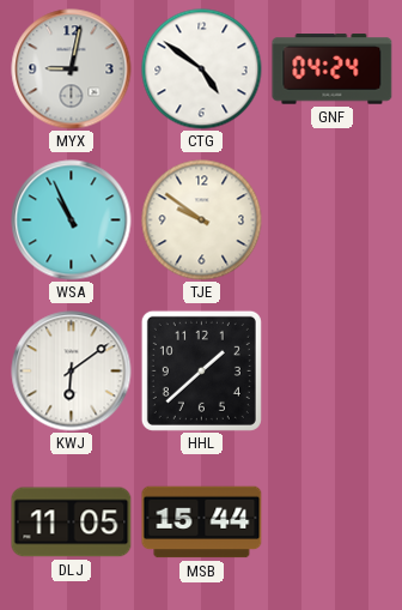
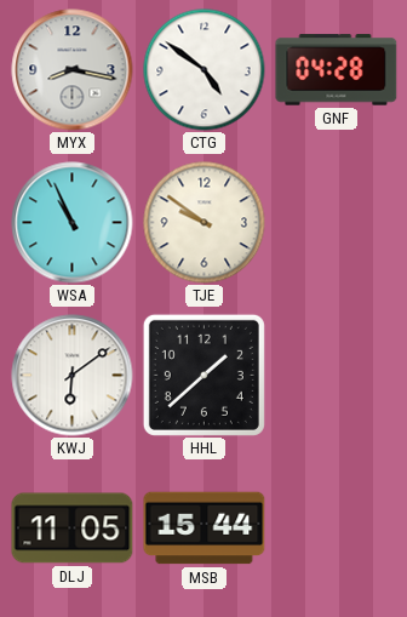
MYX: 9:02 -> 8:17 (73, 70)
GNF: 04:24 -> 04:28 (337, 70)
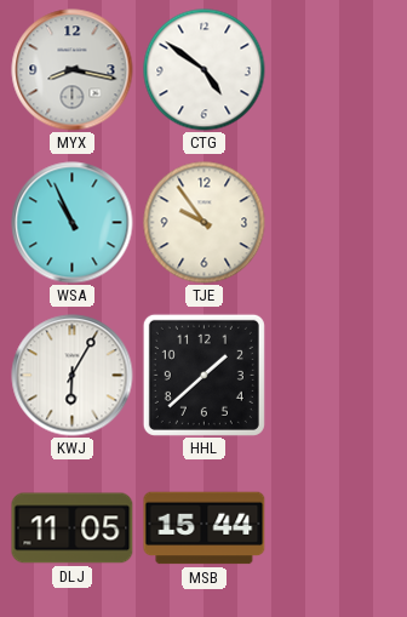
GNF: 04:28 -> none (337, 70)
TJE: 9:51 -> 9:54 (205, 223)
KWJ: 6:09 -> 6:05 (73, 376)
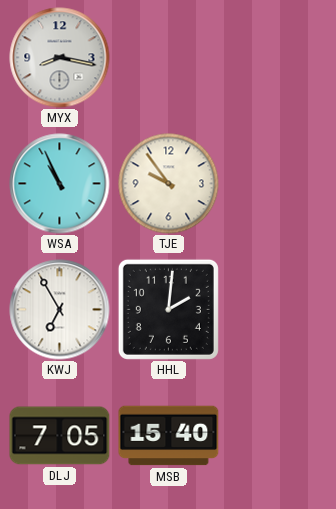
CTG: 4:51 -> none (205, 70)
KWJ: 6:05 -> 6:55 (60, 310)
HHL: 1:38 -> 2:01 (168, 309)
DLJ: 11:05 -> 7:05 (60, 436)
MSB: 15:44 -> 15:40 (169, 436)
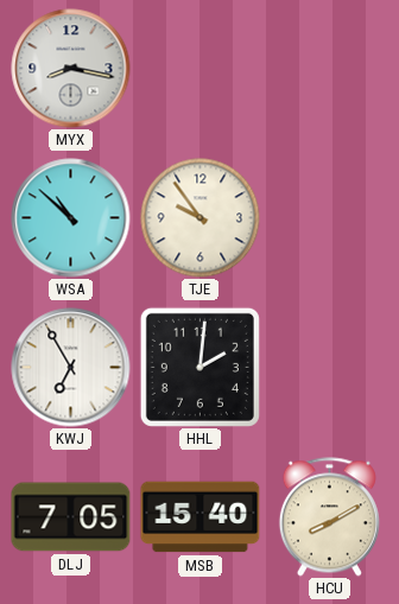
WSA: 10:56 -> 10:52 (71, 218)
HCU: none -> 8:10 (329, 517)
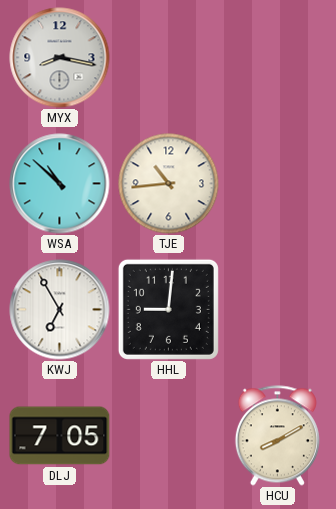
TJE: 9:54 -> 10:44 (169, 184)
HHL: 2:01 -> 9:01 (168, 309)
MSB: 15:40 -> none (201, 517)
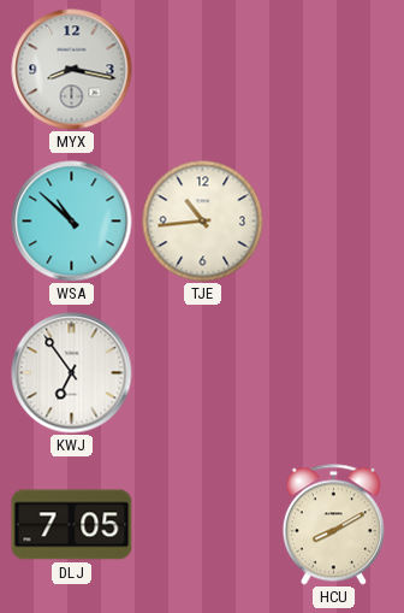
KWJ: 6:55 -> 6:54 (72, 373)
HHL: 9:01 -> none (168, 309)
